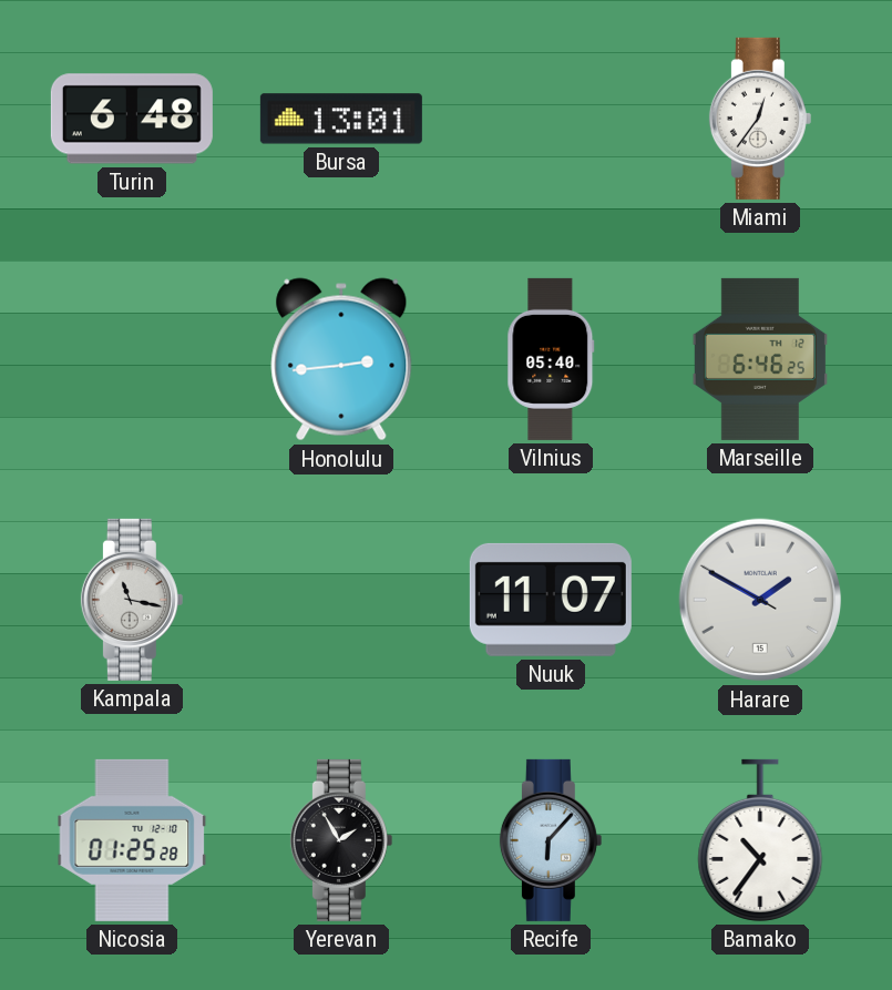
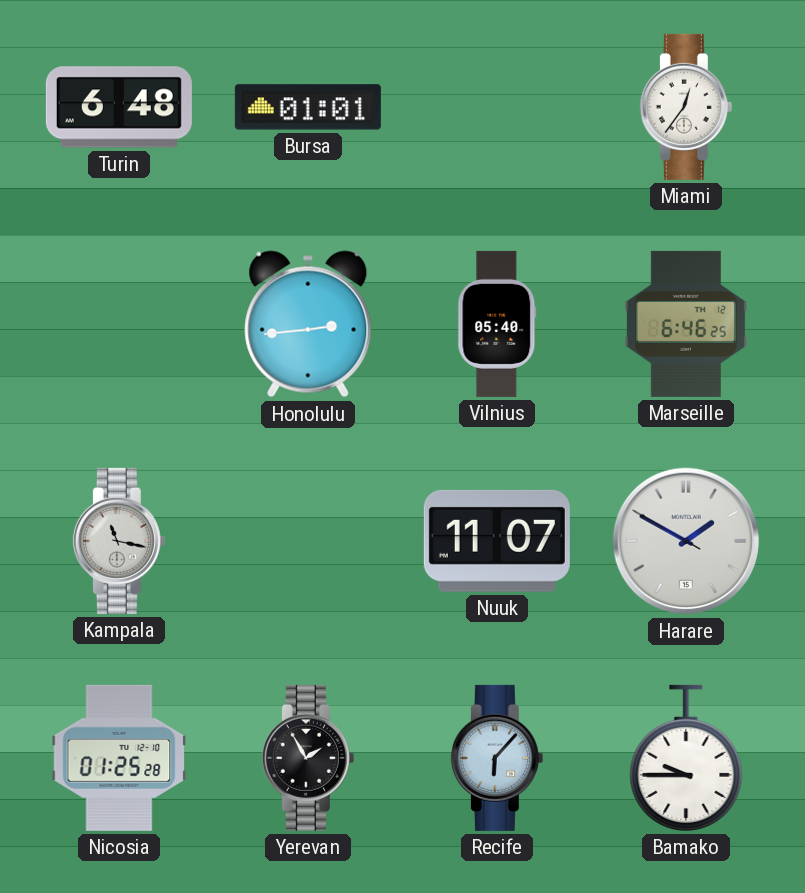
Bursa: 13:01 -> 01:01 (308, 107)
Bamako: 10:36 -> 9:45 (686, 758)
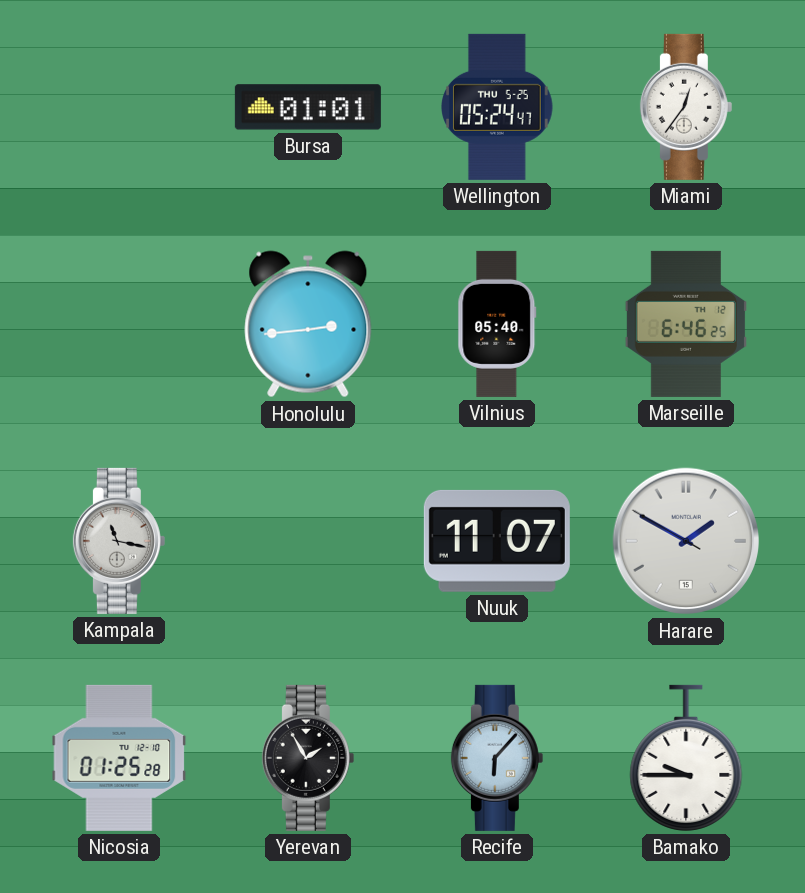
Turin: 6:48 -> none (119, 107)
Wellington: none -> 05:24 (498, 107)
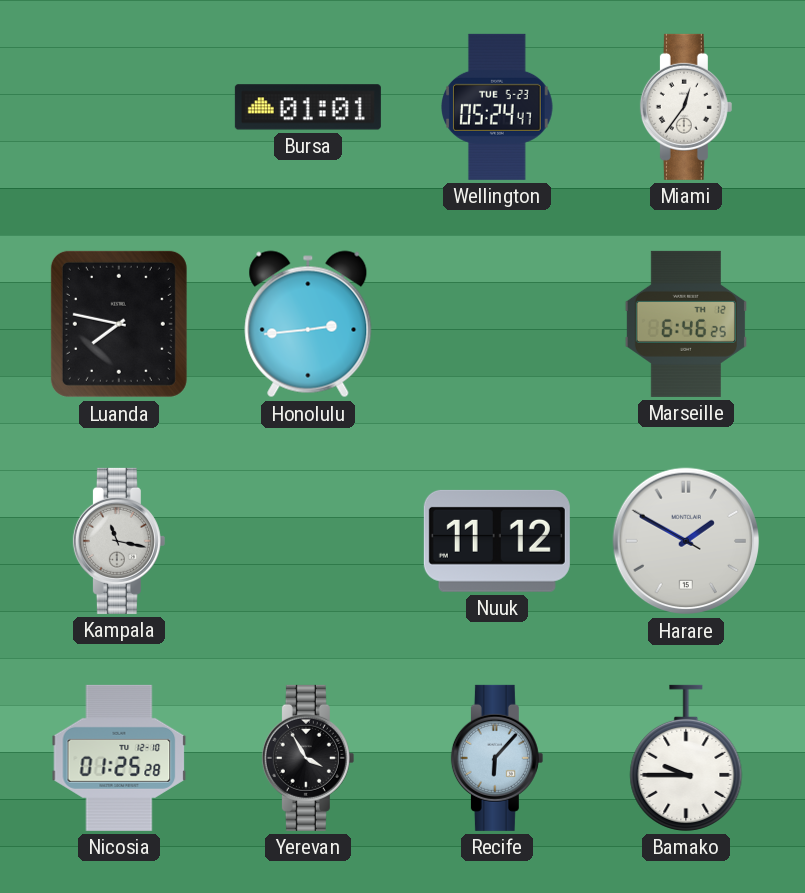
Wellington date: THU 5-25 -> TUE 5-23 (498, 107)
Luanda: none -> 7:47 (119, 324)
Vilnius: 05:40 -> none (497, 324)
Nuuk: 11:07 -> 11:12 (497, 541)
Yerevan: 1:55 -> 3:55 (308, 758)
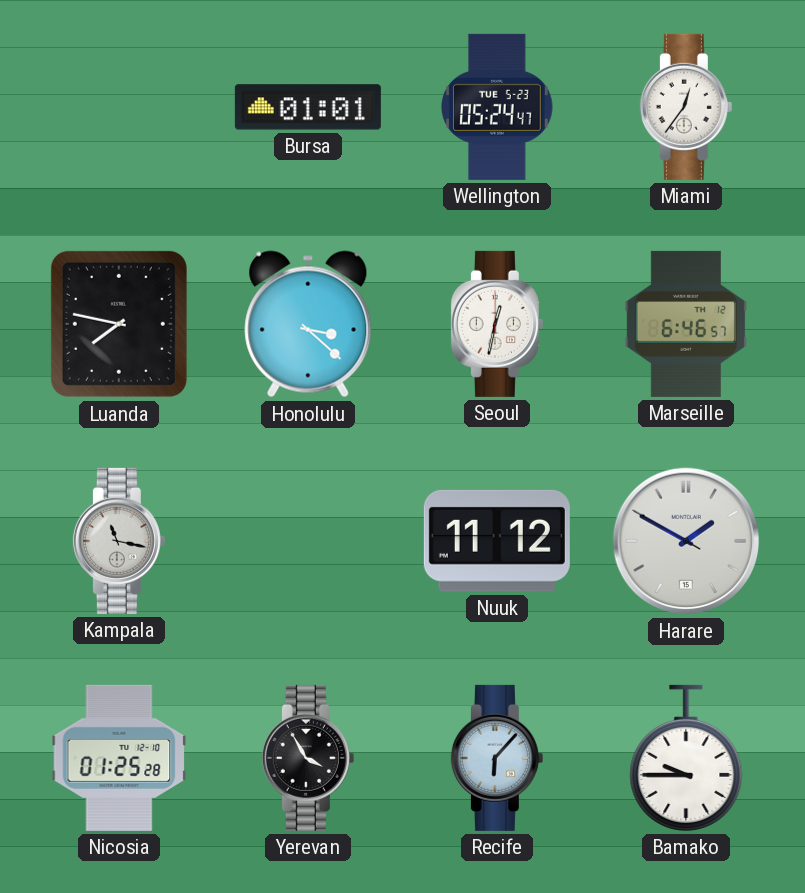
Honolulu: 2:44 -> 3:22 (308, 324)
Seoul: none -> 12:32 (497, 324)
Marseille: 6:46:25 -> 6:46:57 (686, 324)
